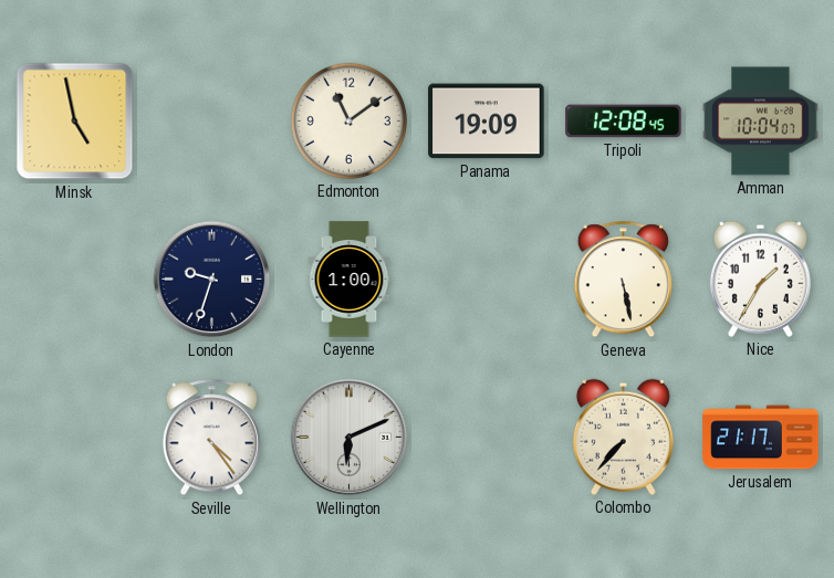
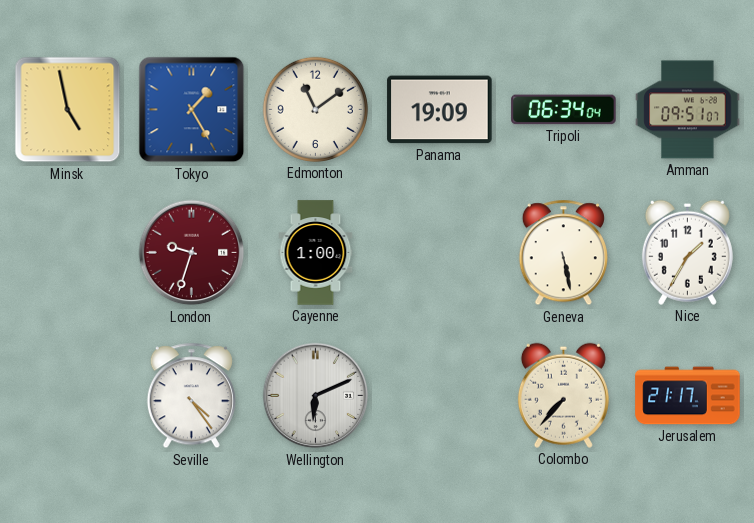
Tokyo: none -> 1:25 (192, 110)
Tripoli: 12:08 -> 06:34 (564, 110)
Amman: 10:04 -> 09:51 (688, 110)
London dial: navy -> burgundy (192, 253)
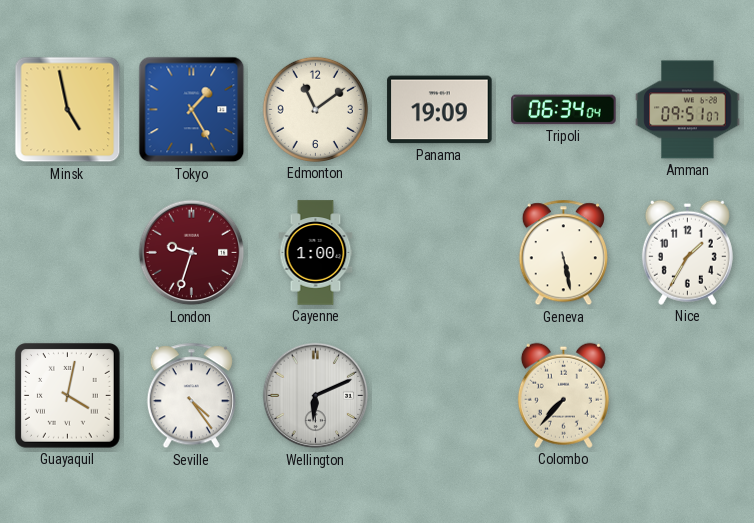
Guayaquil: none -> 4:02 (67, 395)
Jerusalem: 21:17 -> none (688, 396)
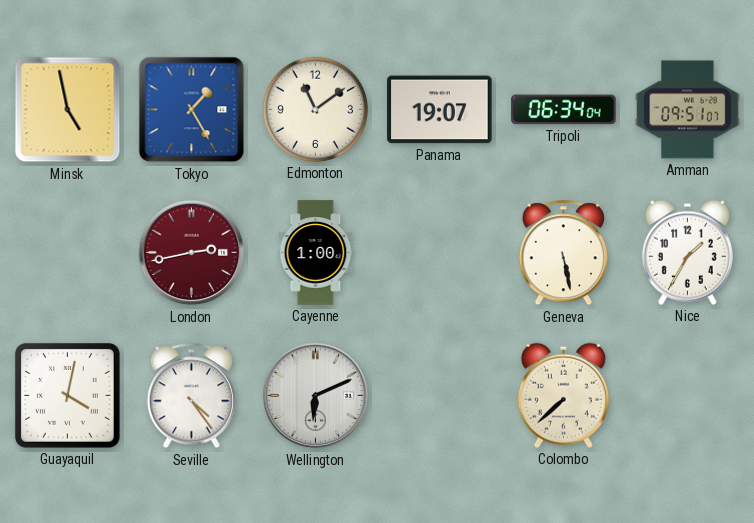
Panama: 19:09 -> 19:07 (440, 110)
London: 9:33 -> 2:43 (192, 253)
Colombo: 7:37 -> 7:38 (563, 395)
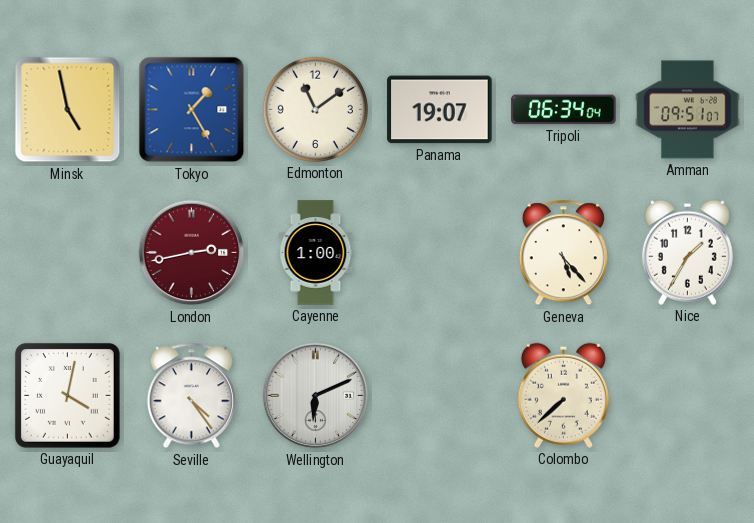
Geneva: 5:28 -> 5:23 (563, 253)
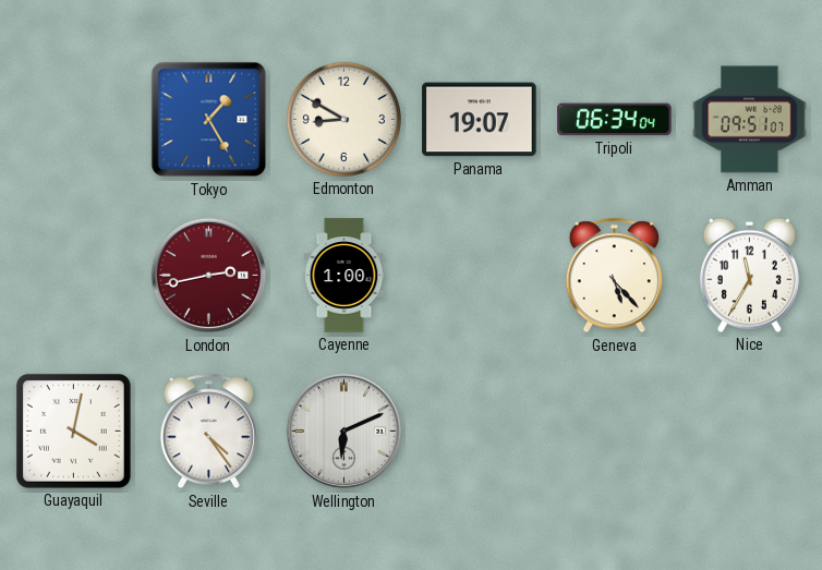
Minsk: 4:58 -> none (68, 110)
Edmonton: 11:09 -> 8:50 (343, 119)
Nice: 1:35 -> 11:35 (749, 275)
Colombo: 7:38 -> none (563, 395)
